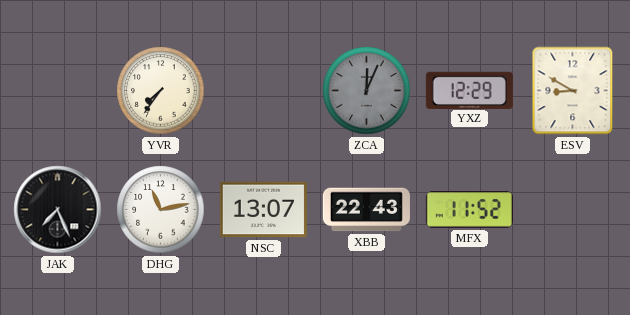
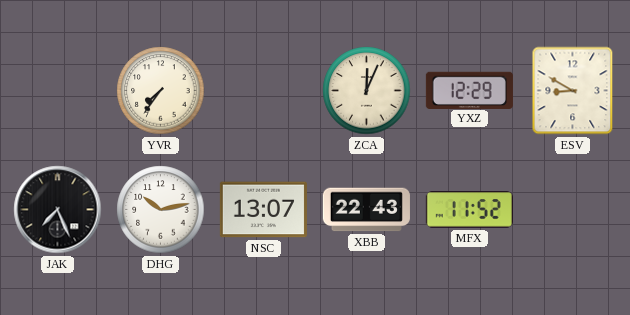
ZCA dial: grey -> cream (367, 91)
DHG: 11:13 -> 10:13 (161, 210)
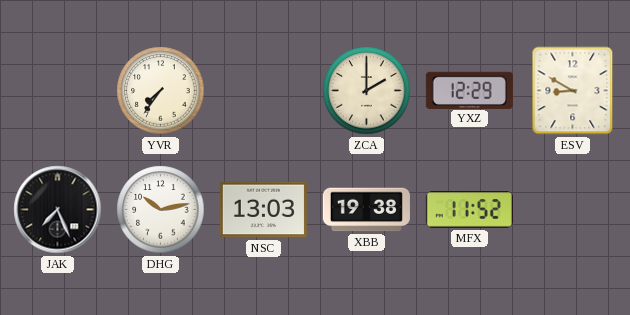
ZCA: 12:04 -> 2:00 (367, 91)
NSC: 13:07 -> 13:03 (263, 210)
XBB: 22:43 -> 19:38 (366, 210)
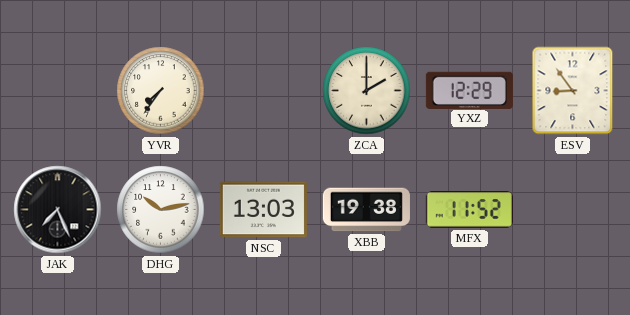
ESV: 8:50 -> 8:54 (573, 91)
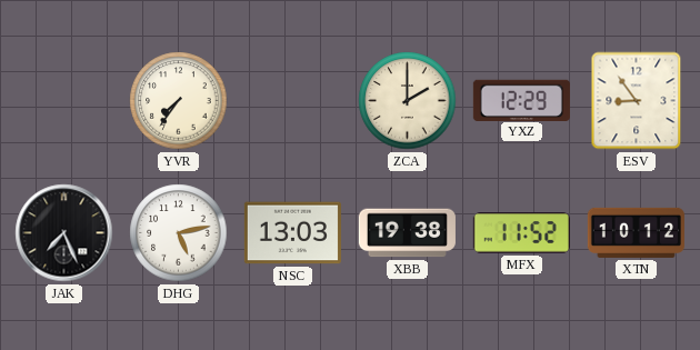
DHG: 10:13 -> 5:13 (179, 233)
XTN: none -> 10:12 (636, 232)
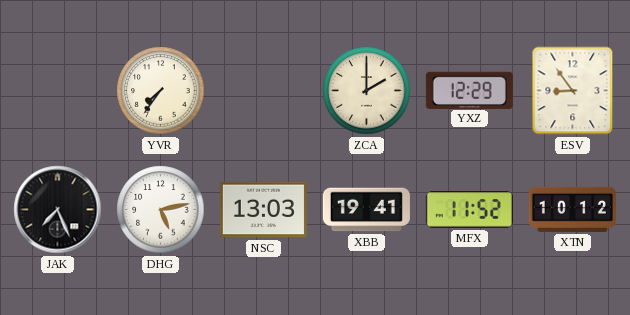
XBB: 19:38 -> 19:41 (366, 210)
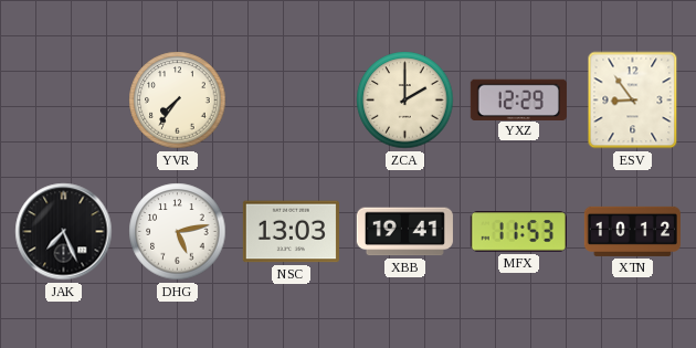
MFX: 11:52 -> 11:53 (518, 232)
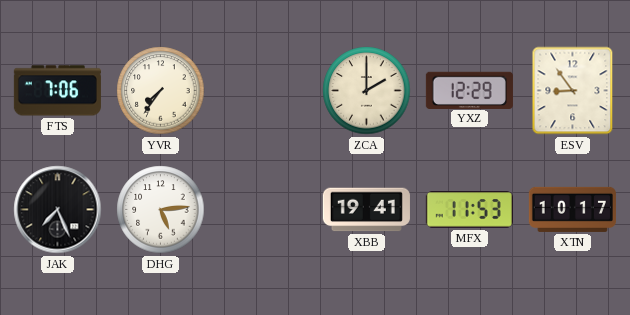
FTS: none -> 7:06 (57, 91)
DHG: 5:13 -> 5:14 (161, 210)
NSC: 13:03 -> none (291, 232)
XTN: 10:12 -> 10:17 (572, 209)
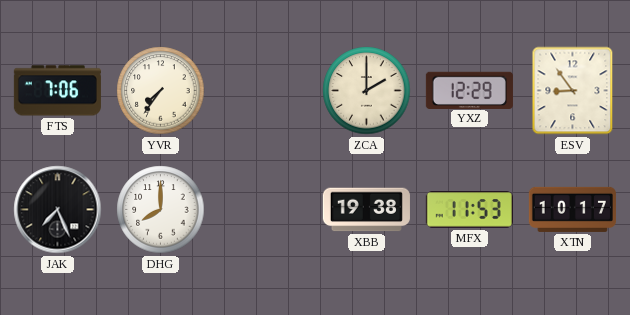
DHG: 5:14 -> 8:00 (161, 210)
XBB: 19:41 -> 19:38 (366, 210)
